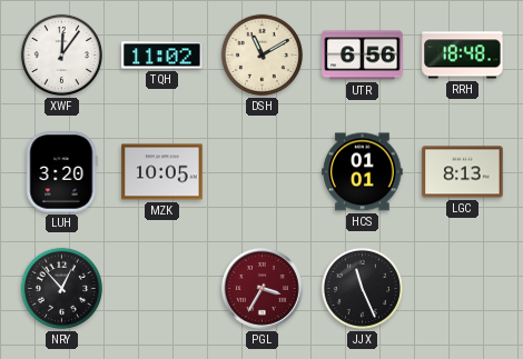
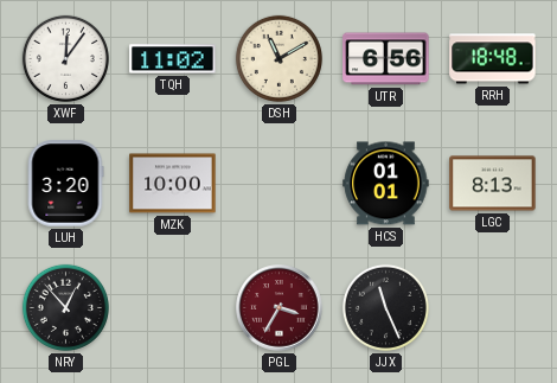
MZK: 10:05 -> 10:00 (173, 184)
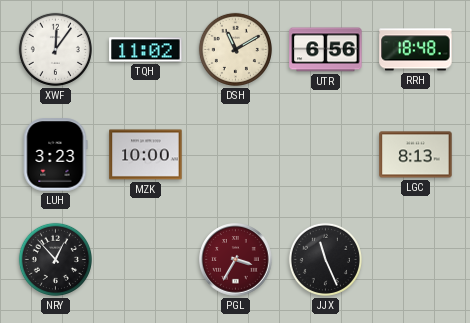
LUH: 3:20 -> 3:23 (55, 155)
HCS: 01:01 -> none (386, 184)
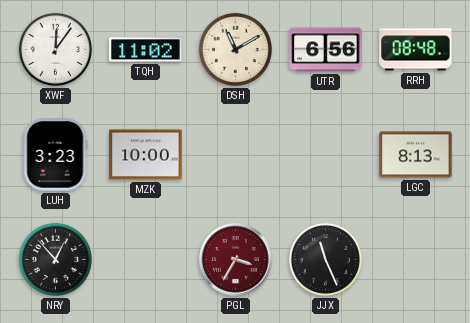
RRH: 18:48 -> 08:48 (416, 50)
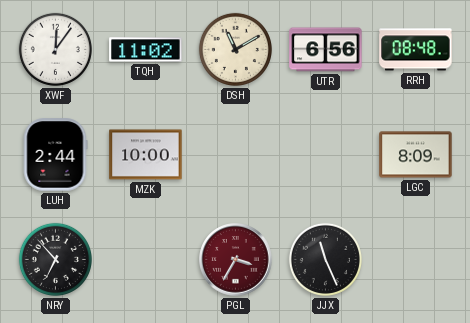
LUH: 3:23 -> 2:44 (55, 155)
LGC: 8:13 -> 8:09 (416, 155)
NRY: 12:53 -> 6:53 (55, 259)
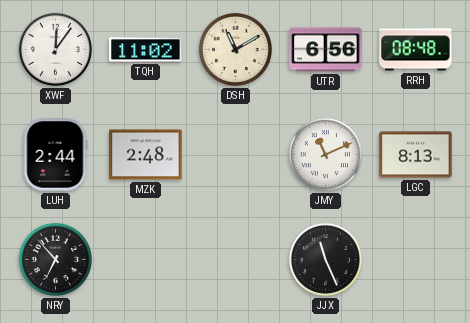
MZK: 10:00 -> 2:48 (146, 155)
JMY: none -> 11:11 (325, 154)
LGC: 8:09 -> 8:13 (416, 155)
PGL: 3:35 -> none (236, 260)
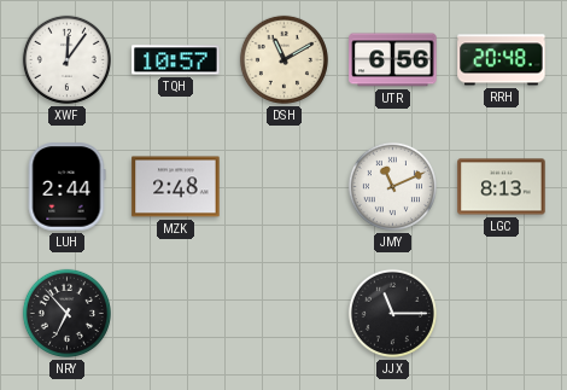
TQH: 11:02 -> 10:57 (176, 60)
RRH: 08:48 -> 20:48 (502, 60)
JJX: 11:26 -> 11:15 (392, 313)
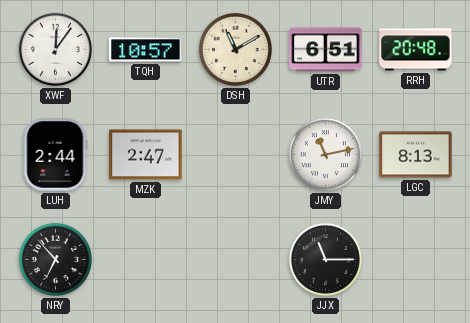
UTR: 6:56 -> 6:51 (326, 50)
MZK: 2:48 -> 2:47 (146, 155)
JMY: 11:11 -> 11:13 (325, 154)
